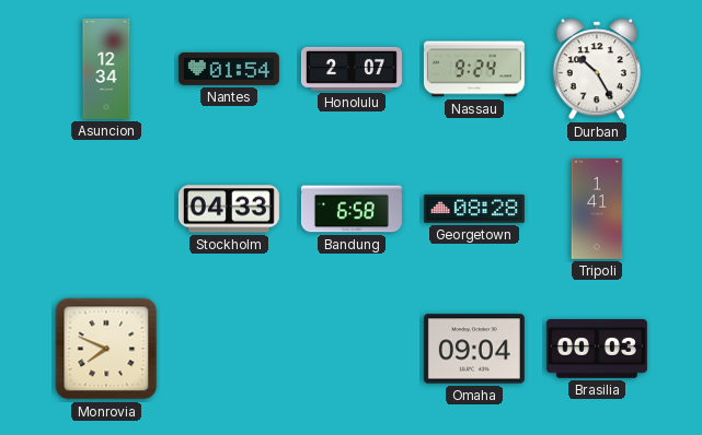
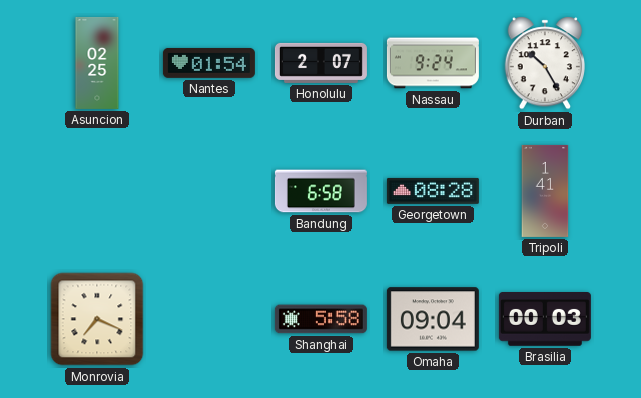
Asuncion: 12:34 -> 02:25 (97, 63)
Stockholm: 04:33 -> none (229, 209)
Monrovia: 7:49 -> 7:19 (97, 319)
Shanghai: none -> 5:58 (321, 319)
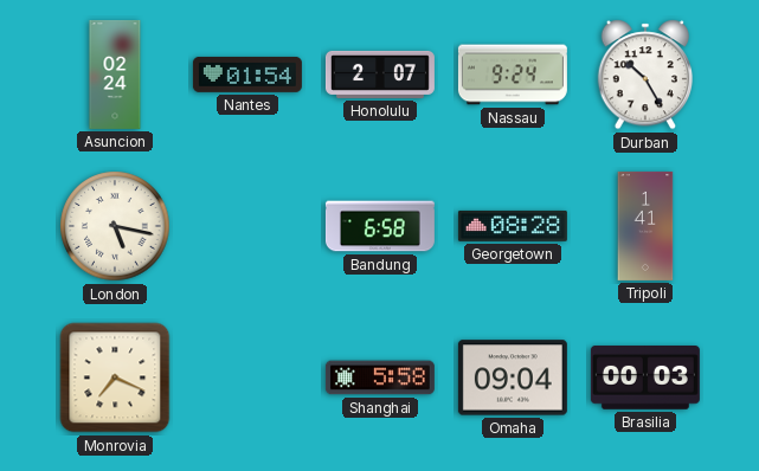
Asuncion: 02:25 -> 02:24 (115, 75)
London: none -> 5:17 (115, 226)
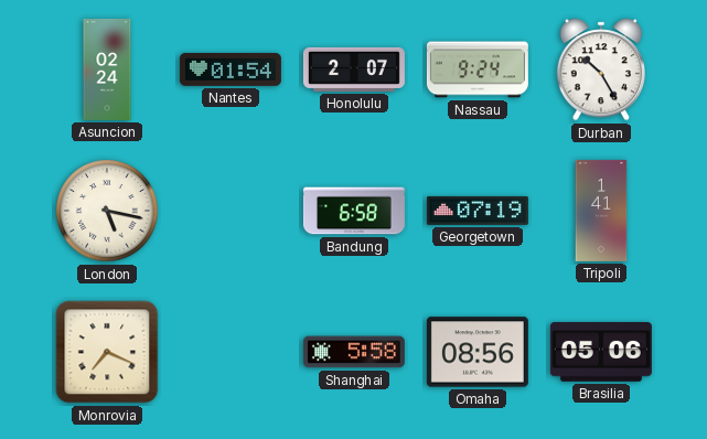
Georgetown: 08:28 -> 07:19 (478, 211)
Omaha: 09:04 -> 08:56 (478, 352)
Brasilia: 00:03 -> 05:06 (601, 353)
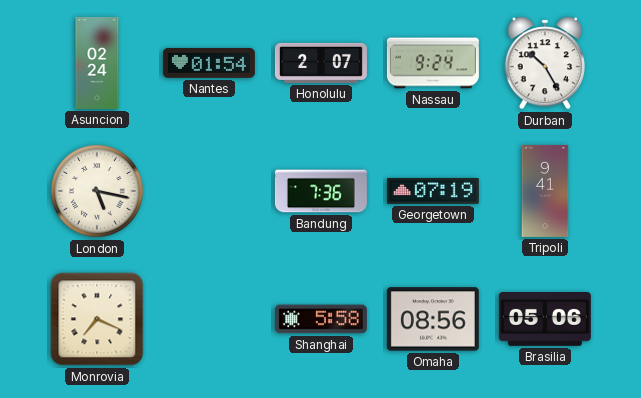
Bandung: 6:58 -> 7:36 (321, 191)
Tripoli: 1:41 -> 9:41 (545, 191)
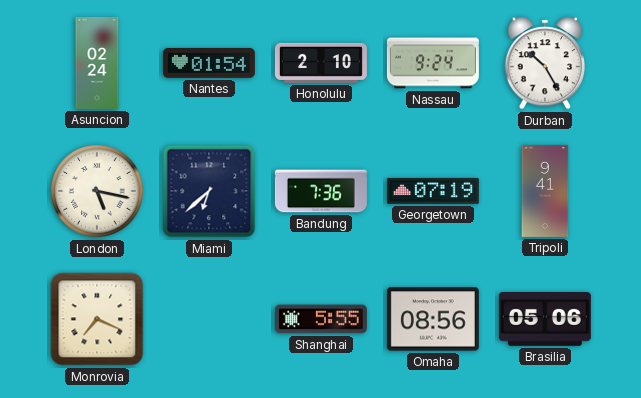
Honolulu: 2:07 -> 2:10 (321, 63)
Miami: none -> 6:38 (209, 191)
Shanghai: 5:58 -> 5:55 (321, 319)
